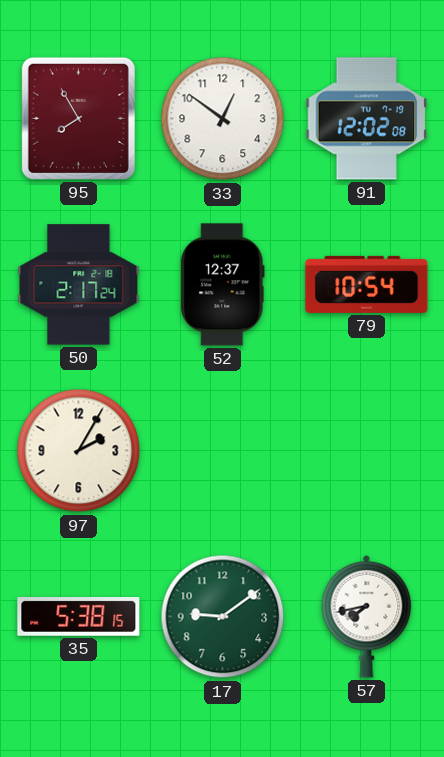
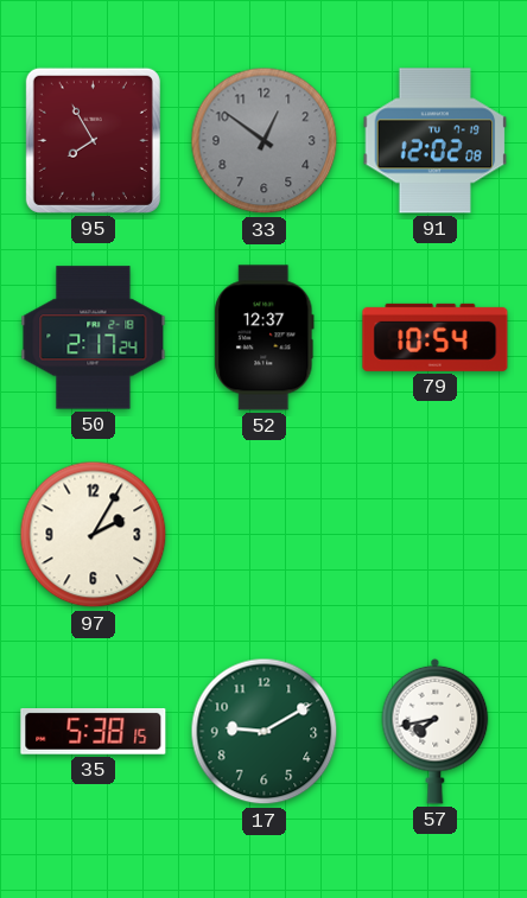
33 dial: white -> grey (265, 141)
17: 9:09 -> 9:10 (265, 732)
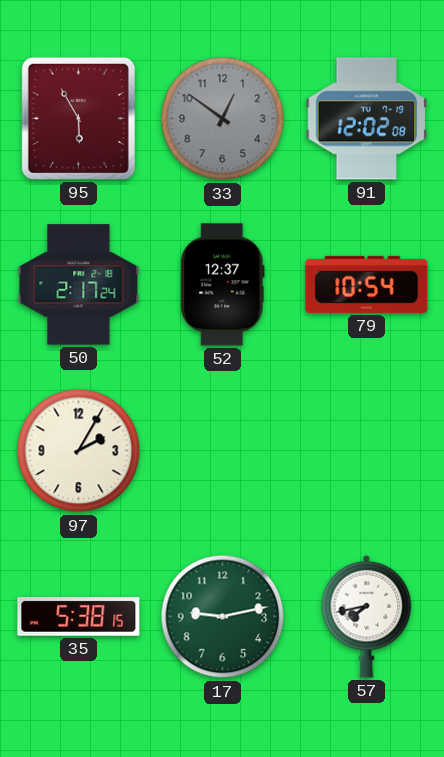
95: 7:55 -> 5:55 (78, 118)
17: 9:10 -> 9:13 (223, 617)
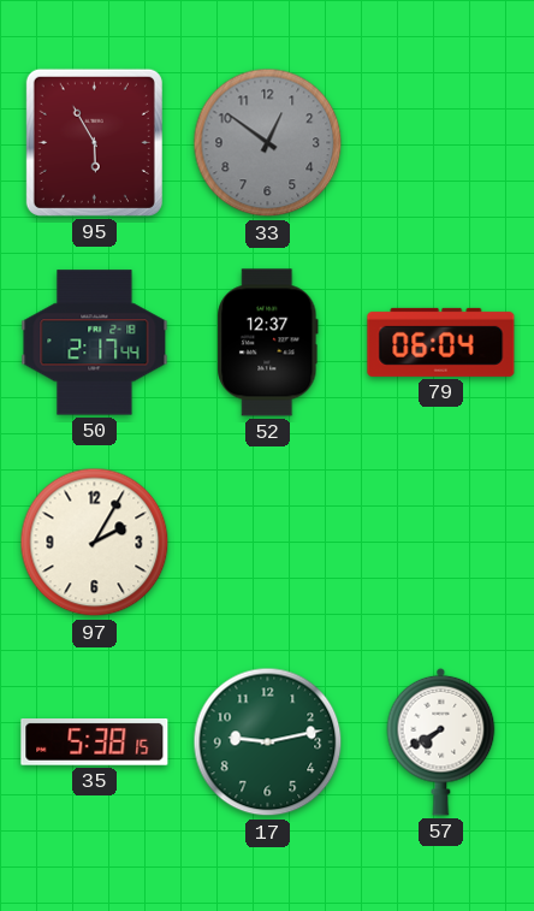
91: 12:02 -> none (367, 119)
50: 2:17:24 -> 2:17:44 (95, 343)
79: 10:54 -> 06:04 (441, 342)
57: 7:43 -> 7:40 (441, 741)
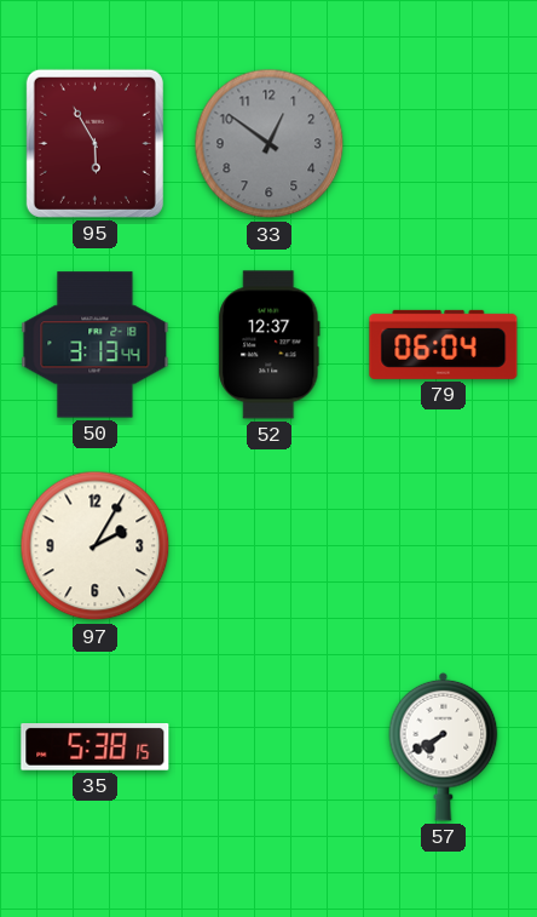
50: 2:17 -> 3:13 (96, 345)
17: 9:13 -> none (268, 743)
